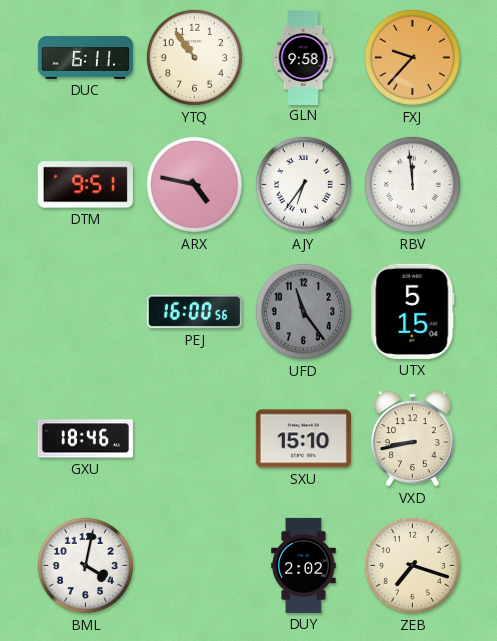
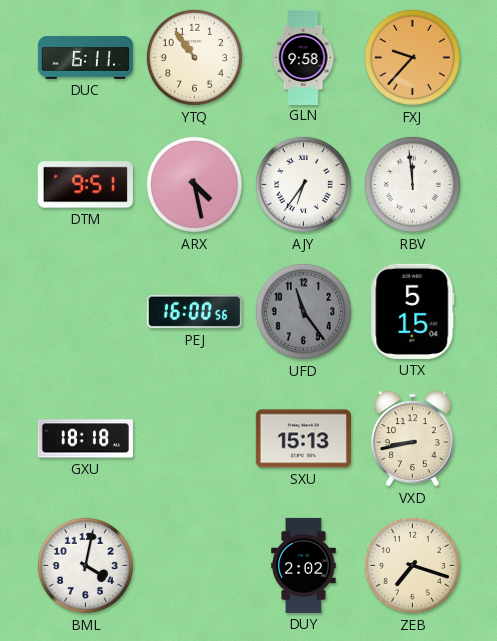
ARX: 4:47 -> 4:28 (194, 184)
GXU: 18:46 -> 18:18 (85, 439)
SXU: 15:10 -> 15:13 (303, 439)
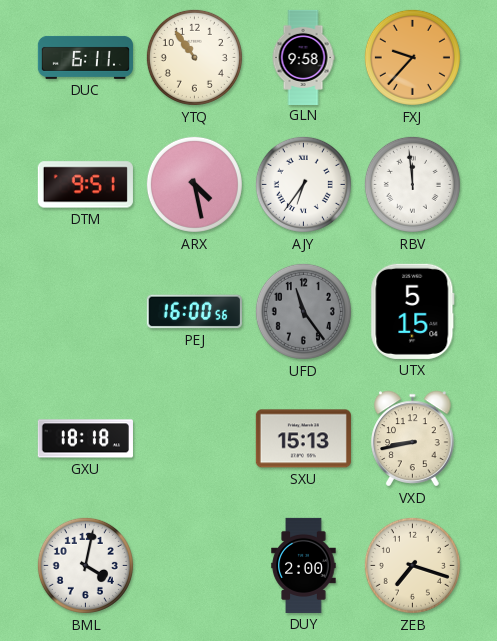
DUY: 2:02 -> 2:00 (304, 565)
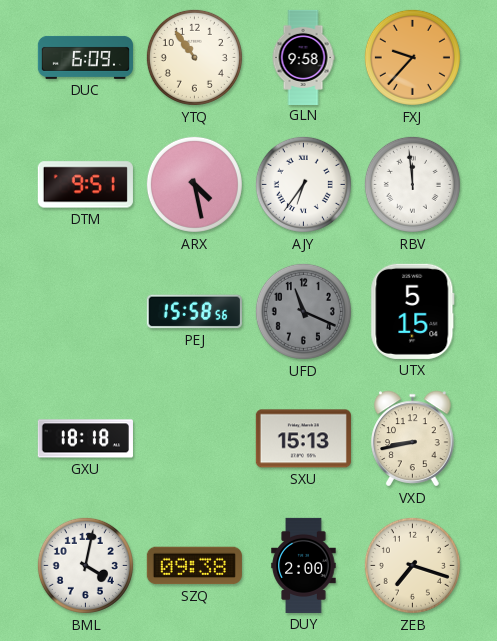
DUC: 6:11 -> 6:09 (85, 57)
PEJ: 16:00 -> 15:58 (194, 312)
UFD: 11:24 -> 11:19 (303, 311)
SZQ: none -> 09:38 (194, 566)
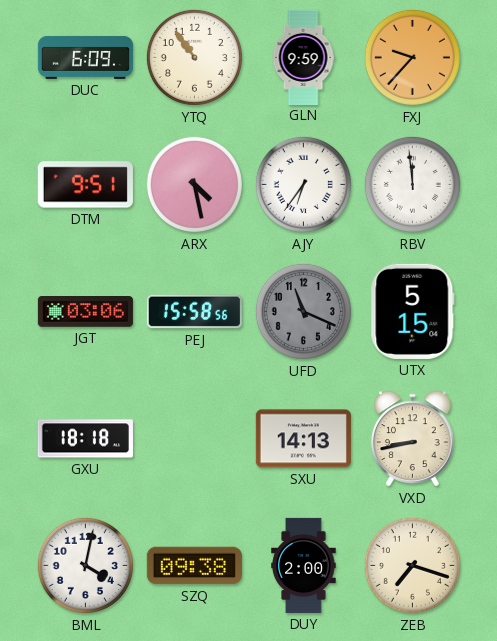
GLN: 9:58 -> 9:59 (303, 57)
JGT: none -> 03:06 (85, 312)
SXU: 15:13 -> 14:13 (303, 439)
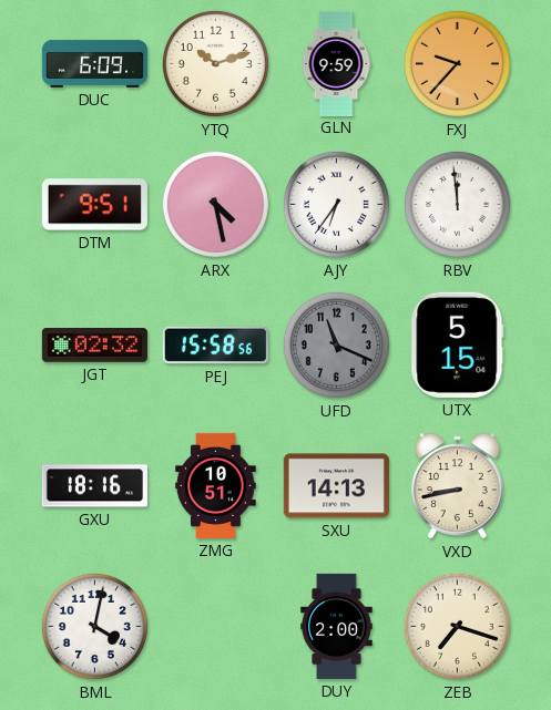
YTQ: 10:54 -> 10:12 (215, 63)
JGT: 03:06 -> 02:32 (94, 346)
GXU: 18:18 -> 18:16 (94, 486)
ZMG: none -> 10:51 (216, 485)
SZQ: 09:38 -> none (194, 566)
